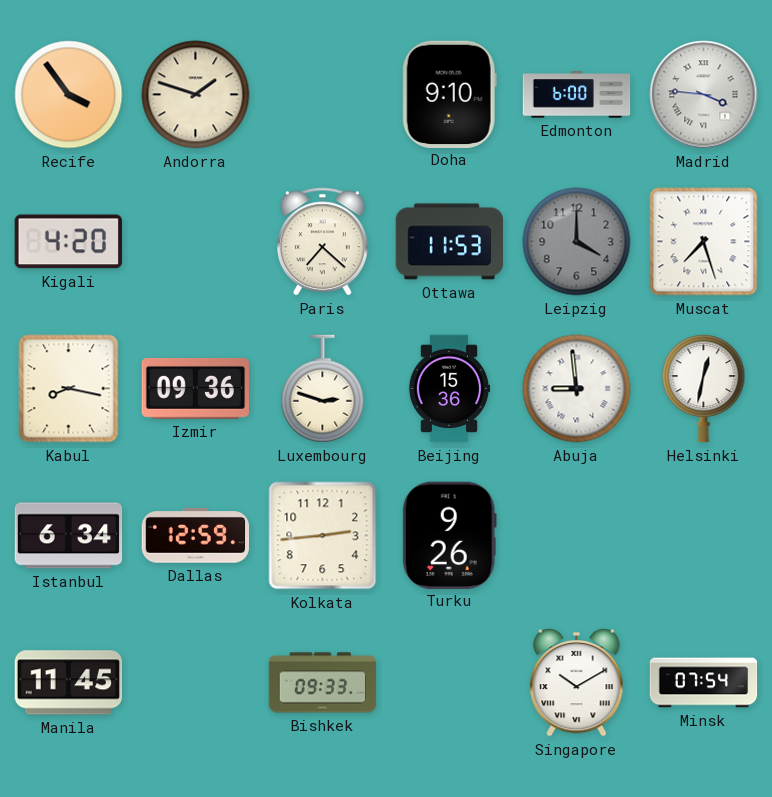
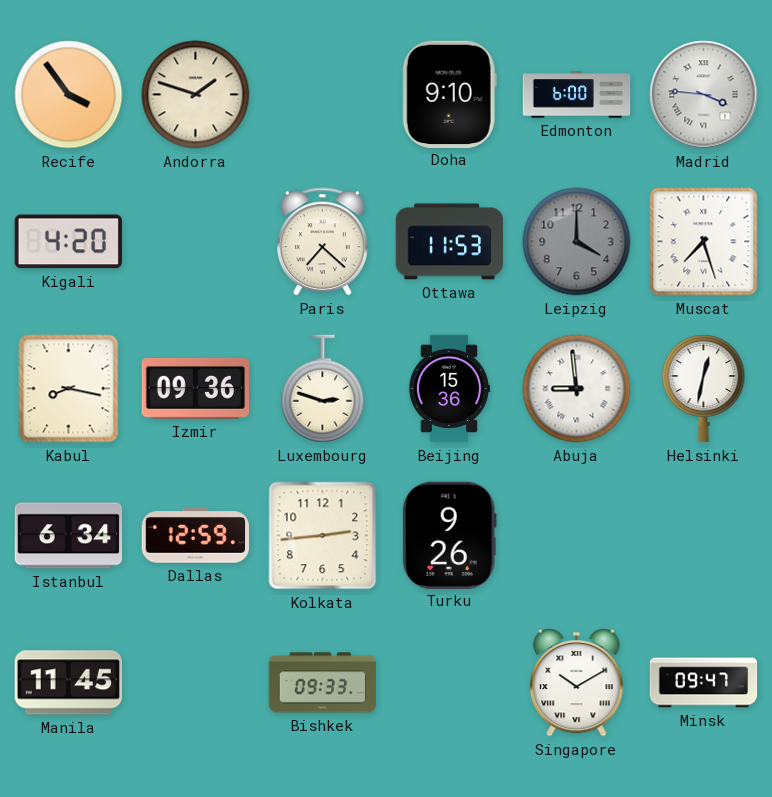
Minsk: 07:54 -> 09:47 (704, 683)
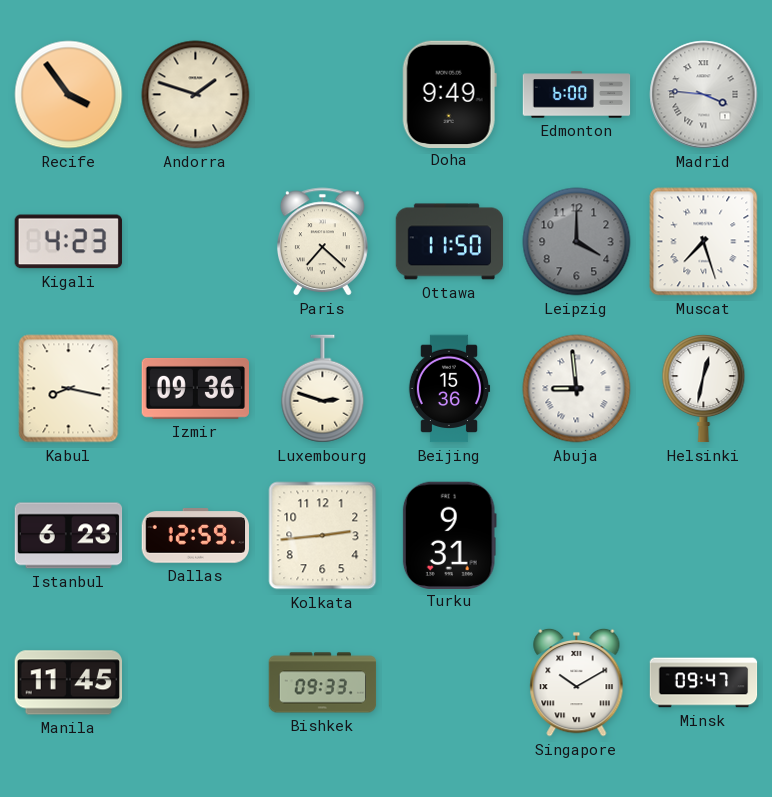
Doha: 9:10 -> 9:49 (449, 94)
Kigali: 4:20 -> 4:23 (68, 242)
Ottawa: 11:53 -> 11:50 (450, 242)
Istanbul: 6:34 -> 6:23 (69, 536)
Turku: 9:26 -> 9:31 (449, 535)
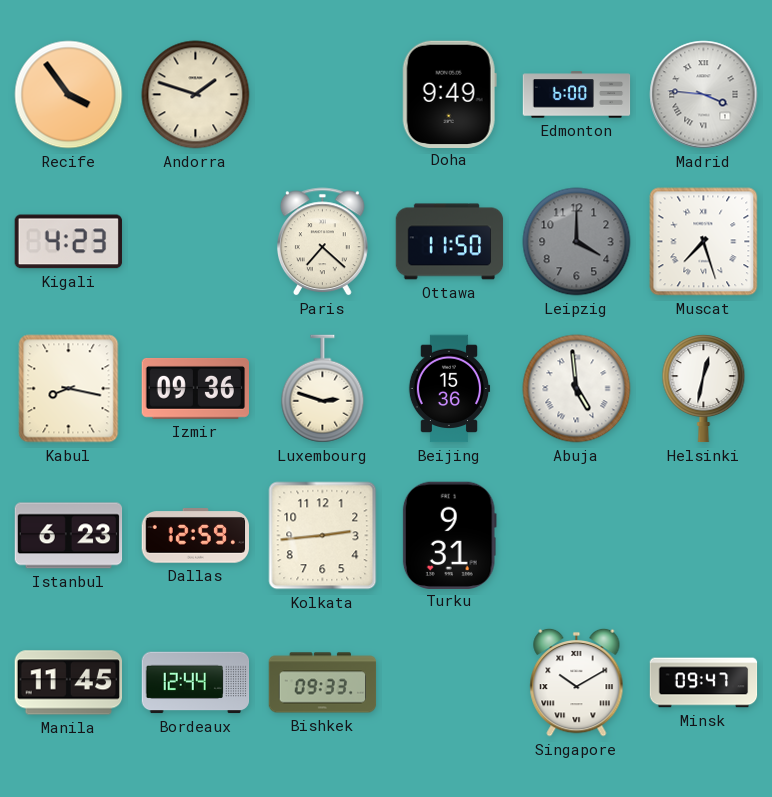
Abuja: 8:59 -> 4:59 (577, 389)
Bordeaux: none -> 12:44 (196, 683)
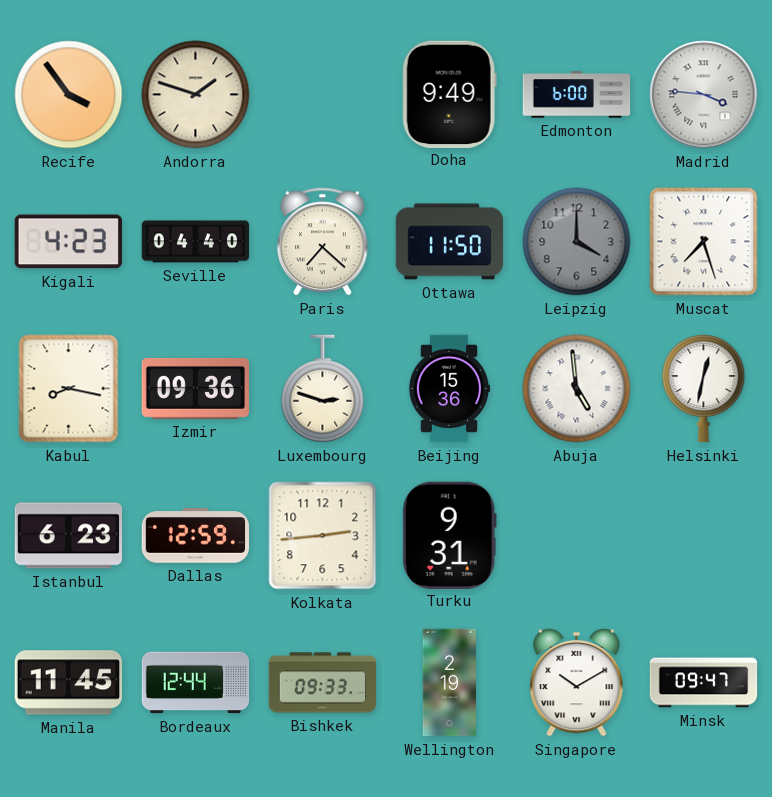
Seville: none -> 04:40 (196, 242)
Wellington: none -> 2:19 (449, 683)
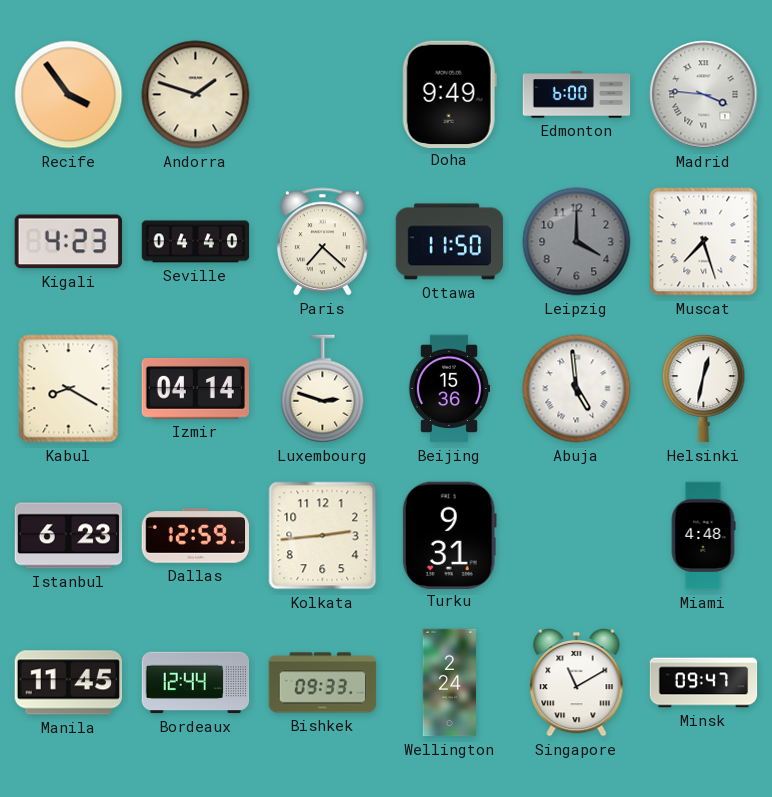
Kabul: 8:17 -> 8:20 (69, 389)
Izmir: 09:36 -> 04:14 (195, 388)
Miami: none -> 4:48 (703, 536)
Wellington: 2:19 -> 2:24 (449, 683)
Singapore: 10:10 -> 11:10 (577, 682)
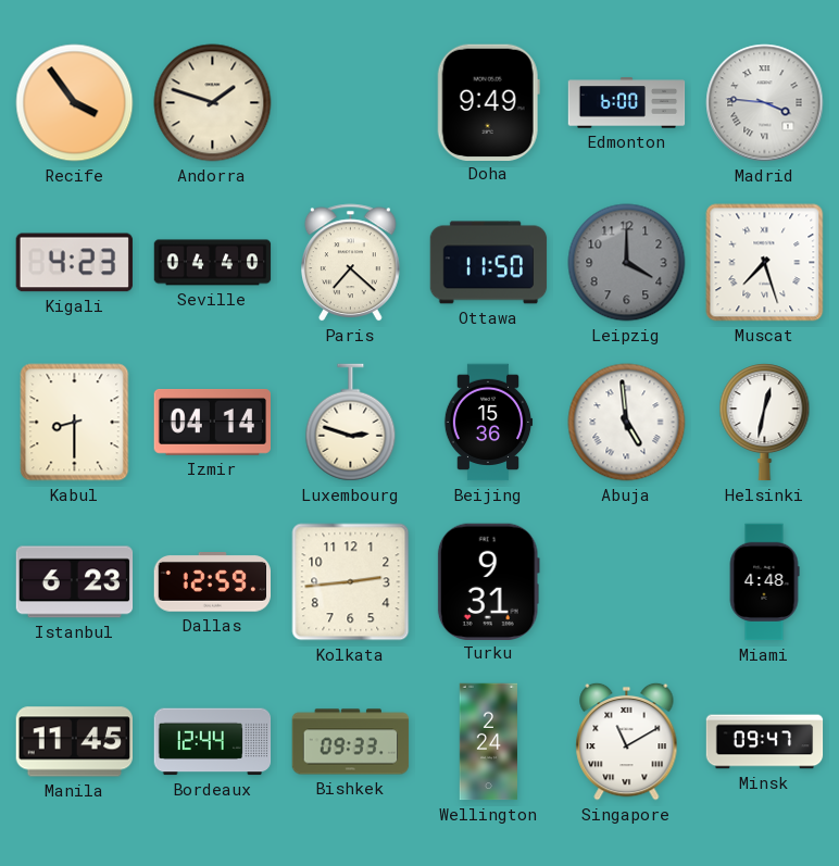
Kabul: 8:20 -> 8:30 (75, 423)
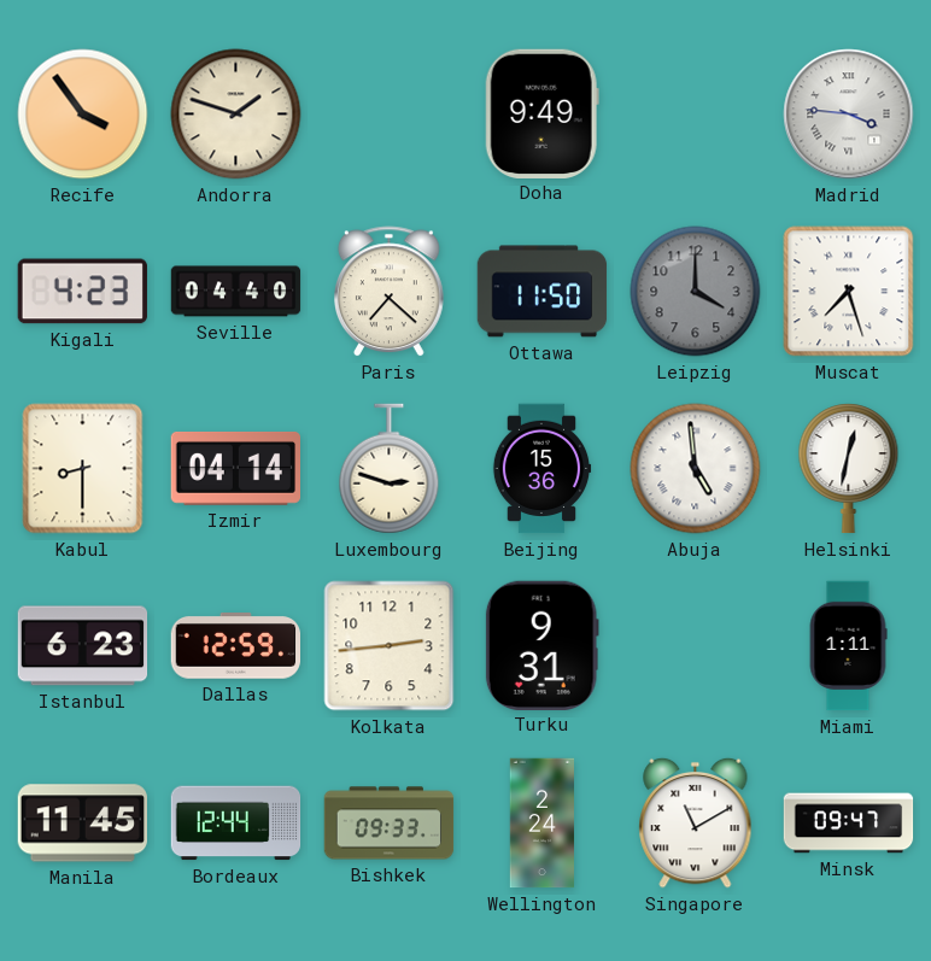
Edmonton: 6:00 -> none (627, 103)
Miami: 4:48 -> 1:11 (848, 646)
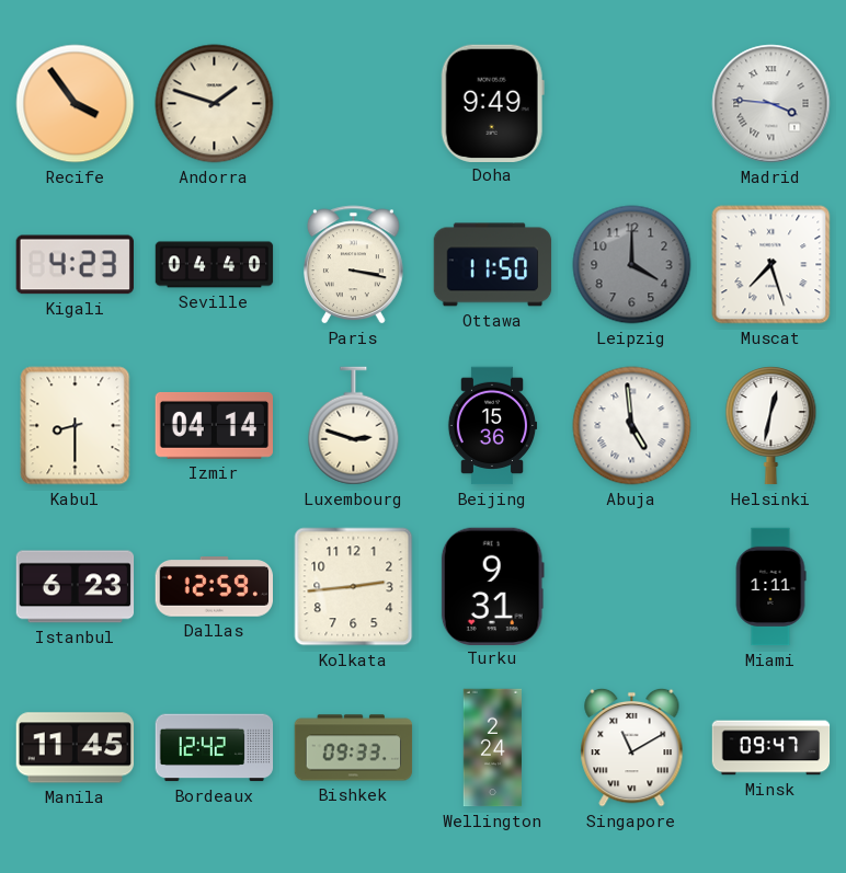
Paris: 7:22 -> 3:17 (354, 265)
Bordeaux: 12:44 -> 12:42 (215, 748)
